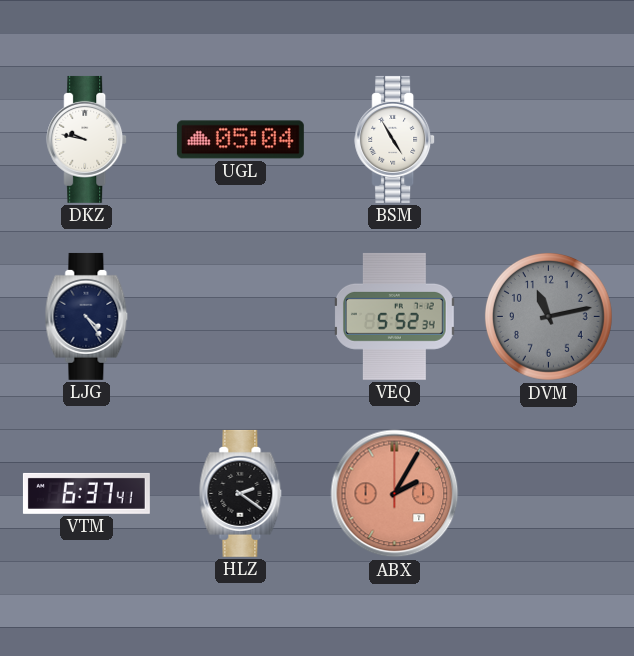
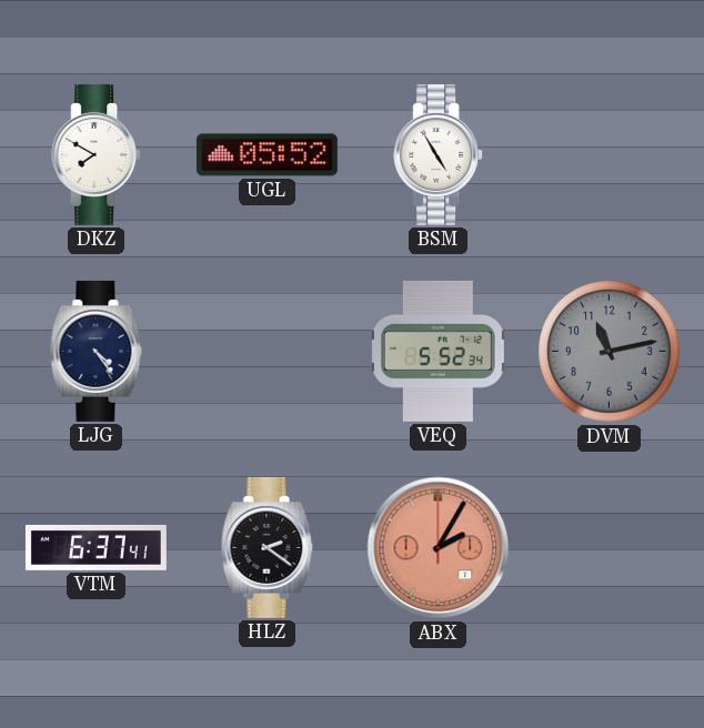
DKZ: 9:47 -> 7:50 (97, 154)
UGL: 05:04 -> 05:52 (266, 155)
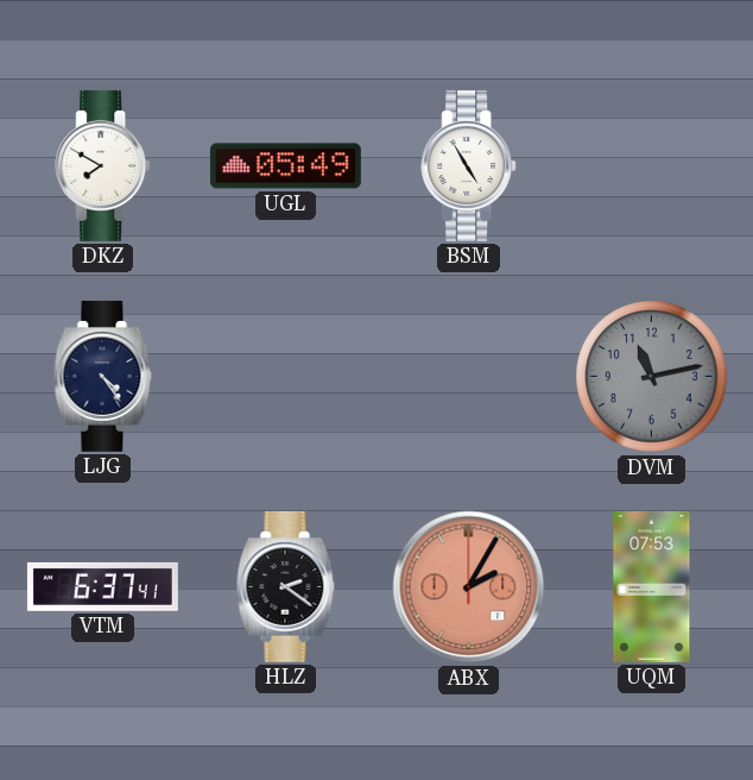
UGL: 05:52 -> 05:49 (285, 166)
VEQ: 5:52 -> none (439, 351)
UQM: none -> 07:53 (652, 586)
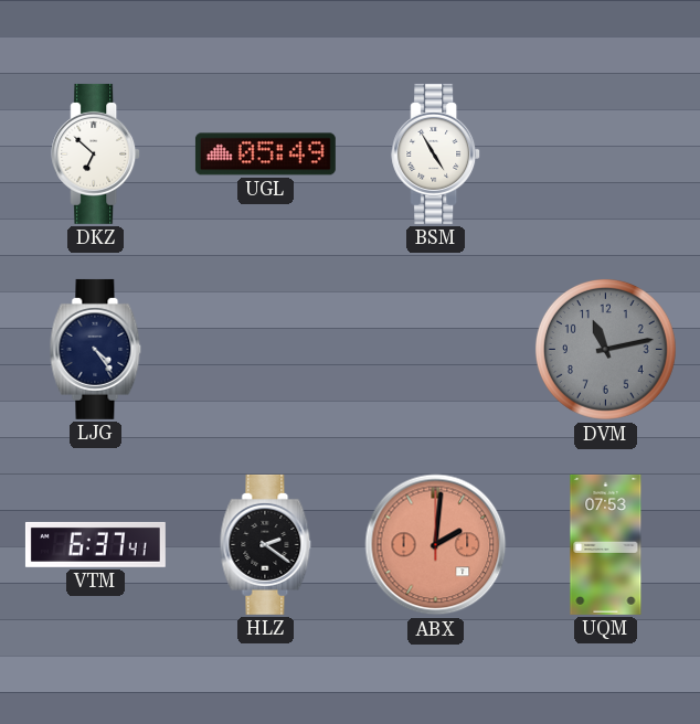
DKZ: 7:50 -> 6:52 (96, 153)
ABX: 2:05 -> 2:01 (436, 545)
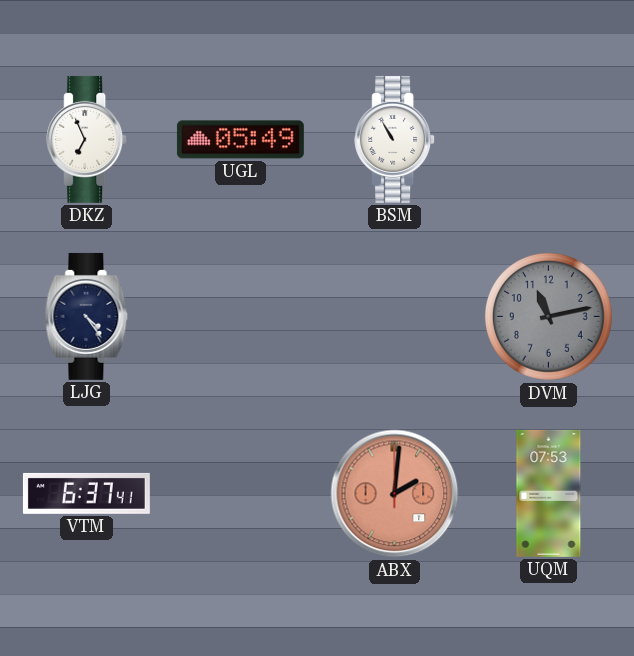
DKZ: 6:52 -> 6:56 (87, 139)
BSM: 4:55 -> 10:55 (395, 139)
HLZ: 2:21 -> none (266, 544)
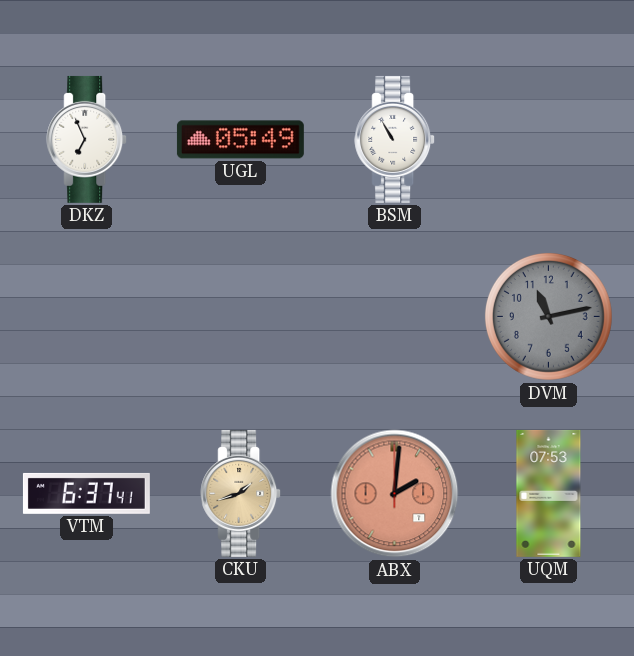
LJG: 4:24 -> none (87, 316)
CKU: none -> 1:42 (241, 493)
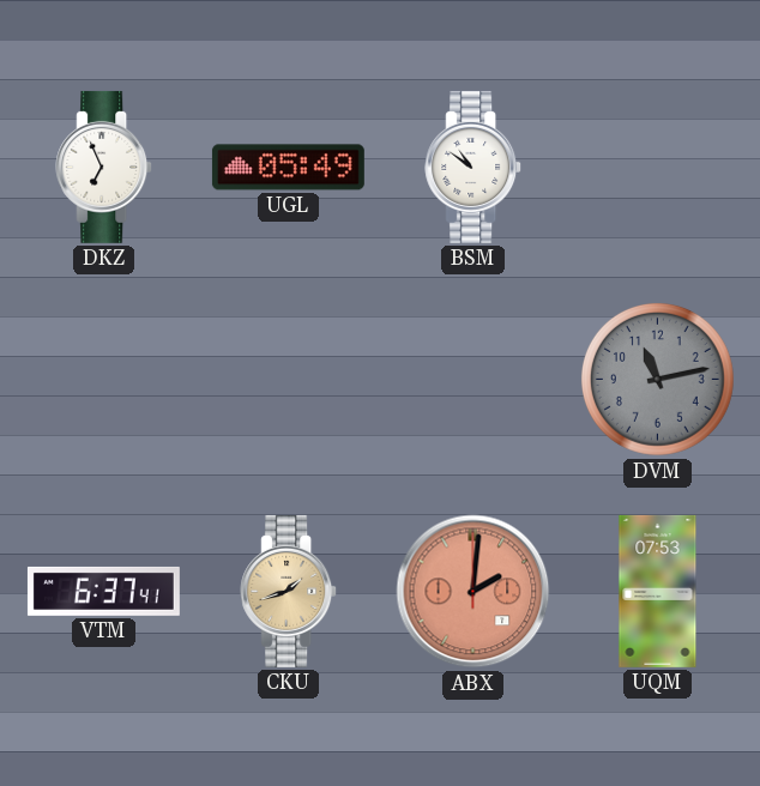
BSM: 10:55 -> 10:51 (474, 167)
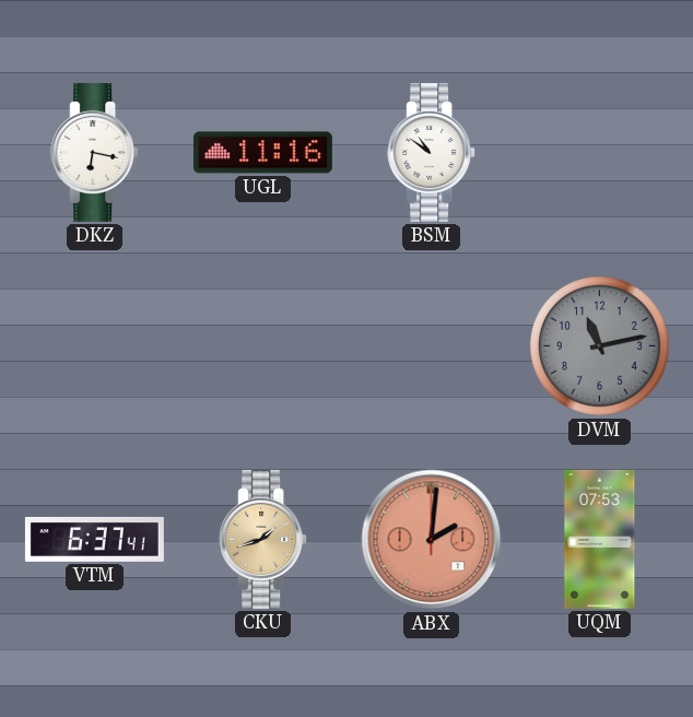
DKZ: 6:56 -> 6:17 (95, 152)
UGL: 05:49 -> 11:16 (262, 153)
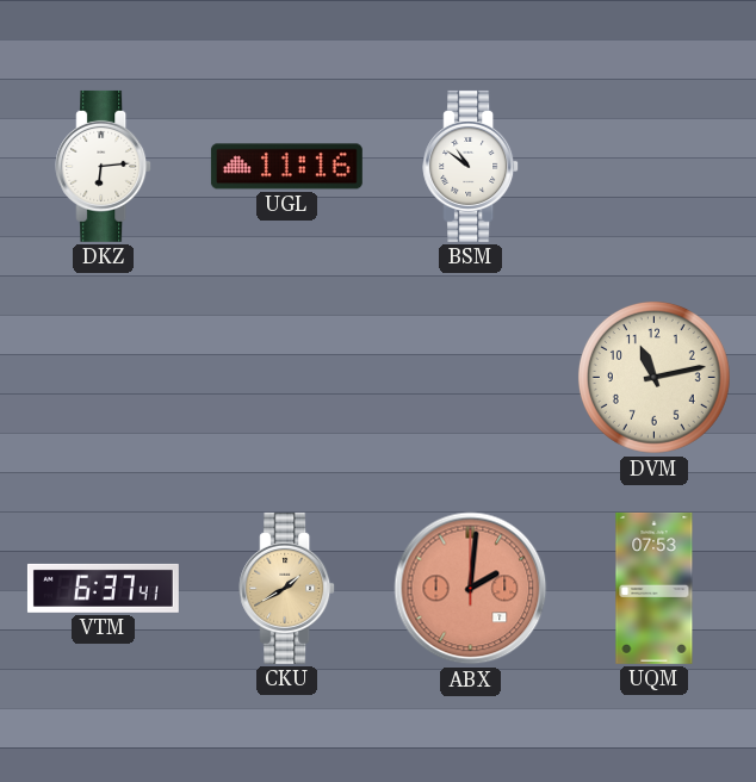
DKZ: 6:17 -> 6:14 (104, 166)
DVM dial: grey -> cream (653, 377)
CKU: 1:42 -> 1:40 (287, 588)
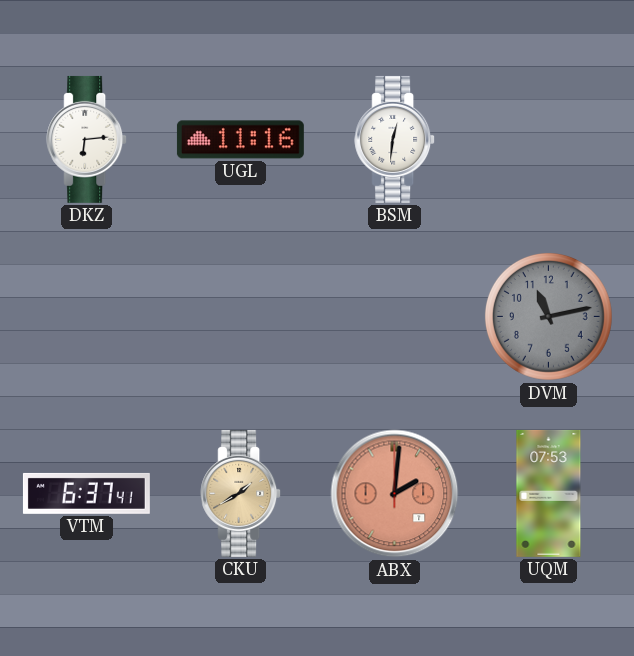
BSM: 10:51 -> 12:31 (395, 139)
DVM dial: cream -> grey (548, 316)
